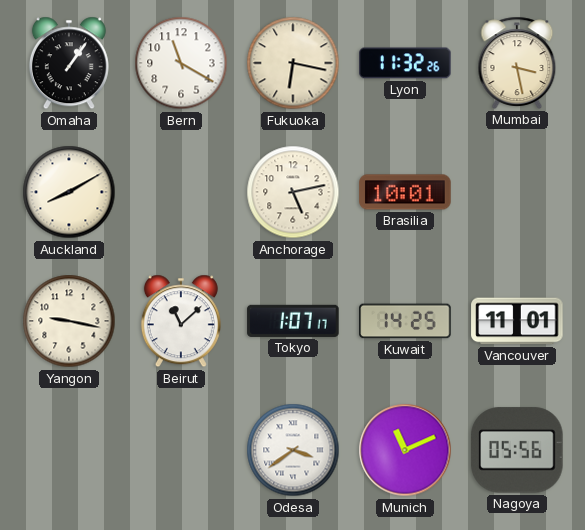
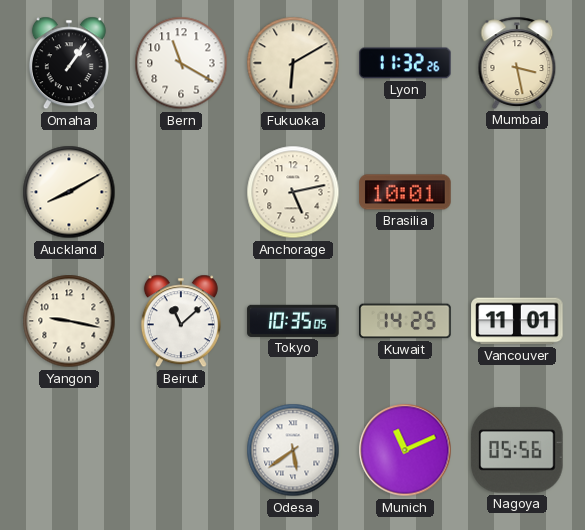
Fukuoka: 6:17 -> 6:10 (293, 63)
Tokyo: 1:07 -> 10:35 (293, 321)
Odesa: 3:39 -> 5:39 (293, 450)
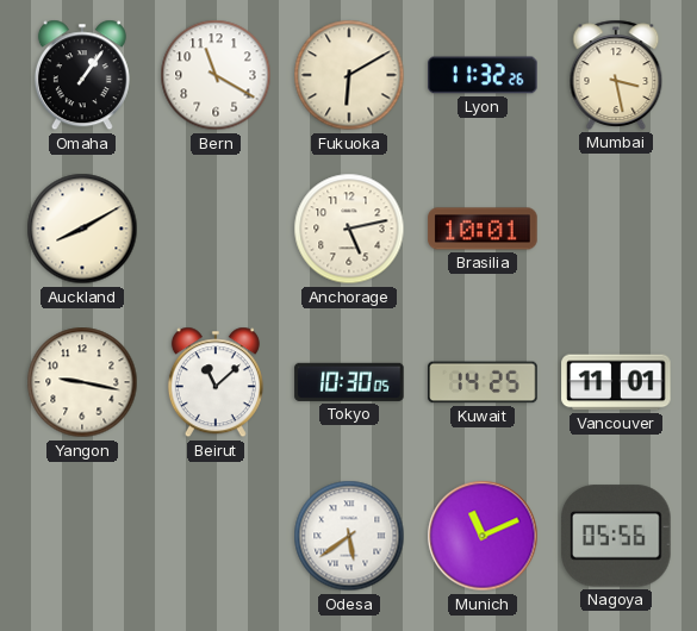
Tokyo: 10:35 -> 10:30 (349, 382)
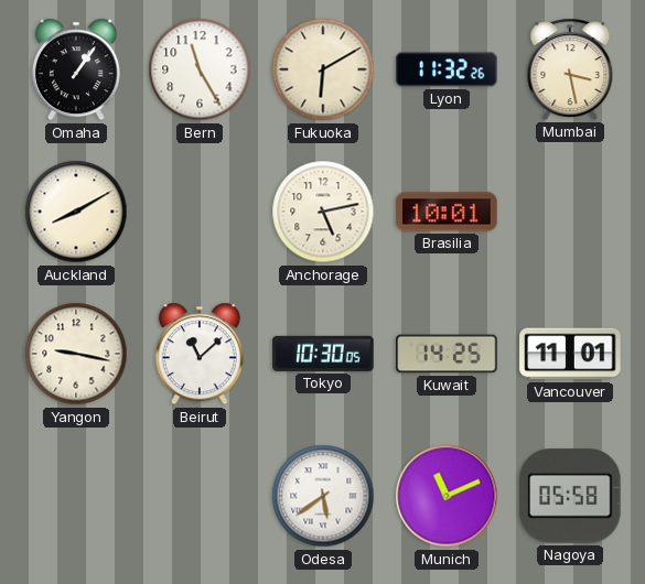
Bern: 11:20 -> 11:25 (200, 69)
Nagoya: 05:56 -> 05:58 (570, 496)
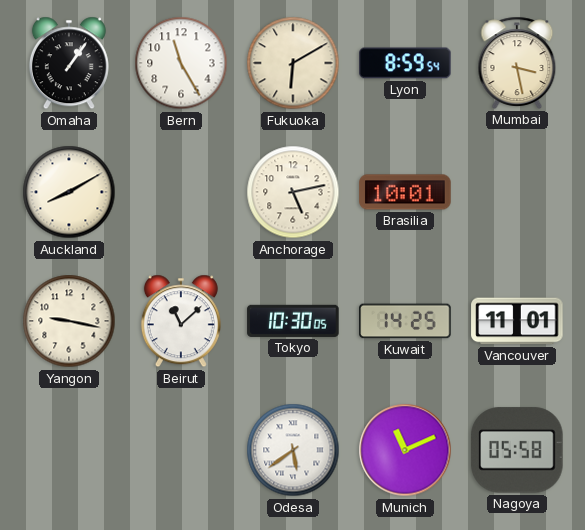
Lyon: 11:32 -> 8:59 (405, 63)
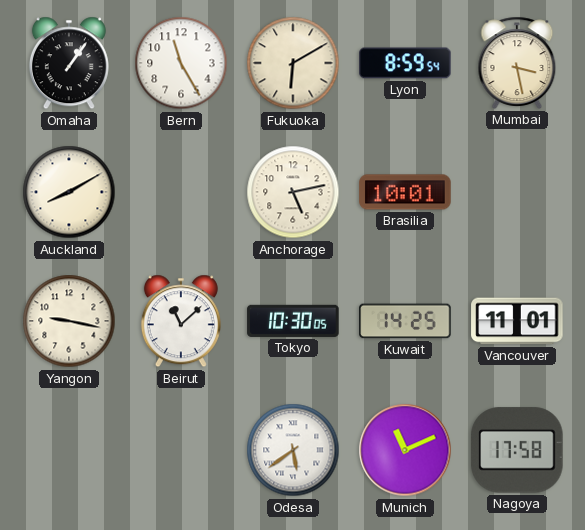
Nagoya: 05:58 -> 17:58 (517, 450)
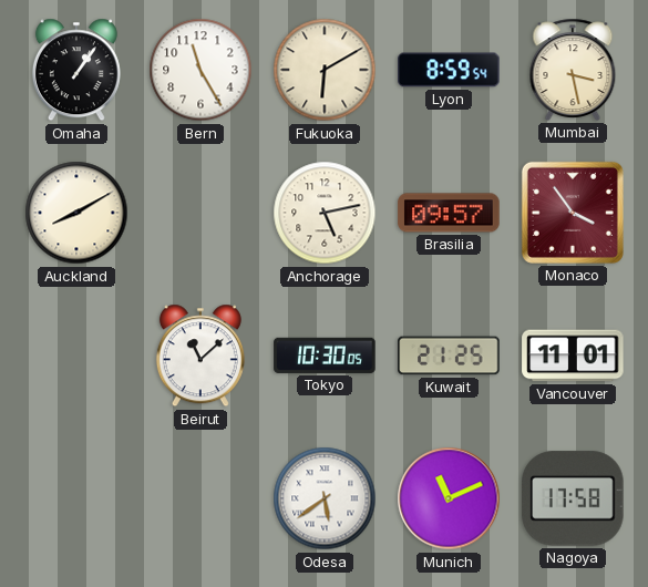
Brasilia: 10:01 -> 09:57 (449, 213)
Monaco: none -> 3:54 (573, 213)
Yangon: 9:17 -> none (69, 321)
Kuwait: 14:25 -> 21:25 (449, 356)
